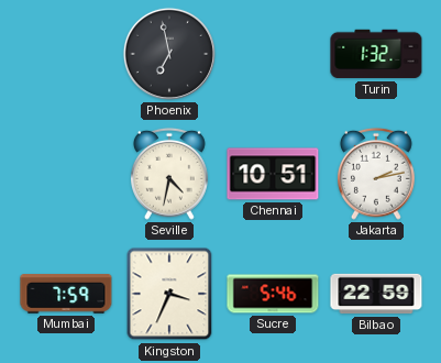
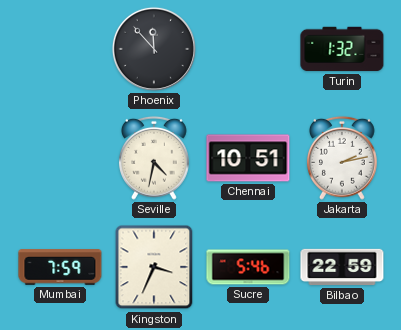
Phoenix: 6:58 -> 11:53 (154, 49)
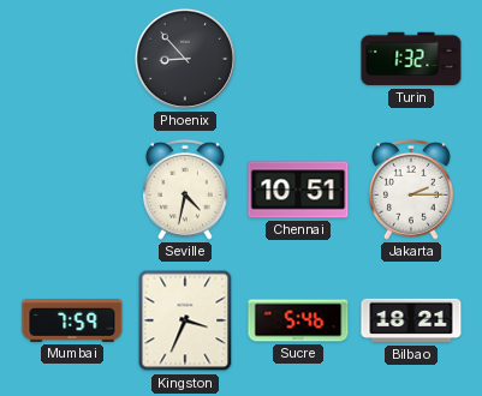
Phoenix: 11:53 -> 8:53 (185, 59)
Jakarta: 2:13 -> 2:15 (411, 190)
Bilbao: 22:59 -> 18:21 (411, 320)
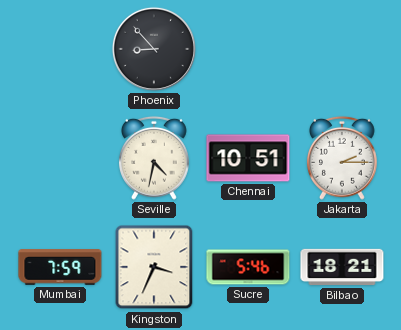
Turin: 1:32 -> none (411, 59)
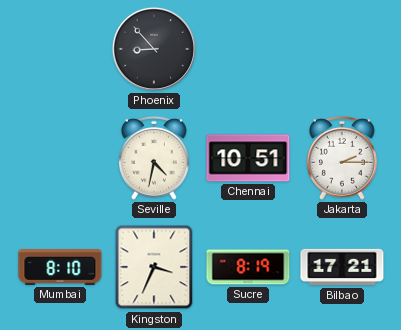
Mumbai: 7:59 -> 8:10 (60, 267)
Sucre: 5:46 -> 8:19 (248, 267)
Bilbao: 18:21 -> 17:21 (342, 267)
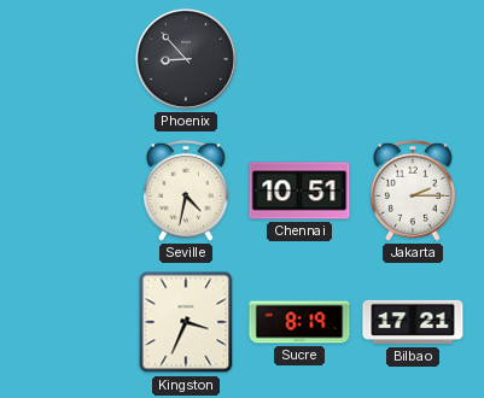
Mumbai: 8:10 -> none (60, 267)
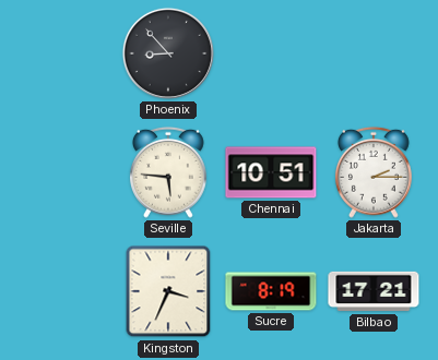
Seville: 4:32 -> 5:46 (168, 172)
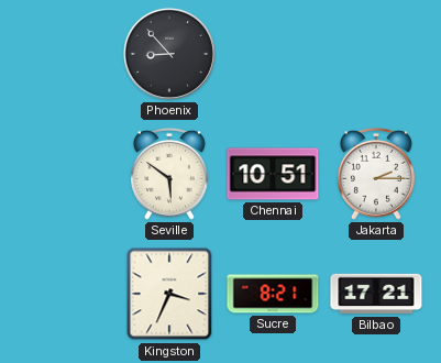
Seville: 5:46 -> 5:51 (169, 174)
Sucre: 8:19 -> 8:21 (273, 294)
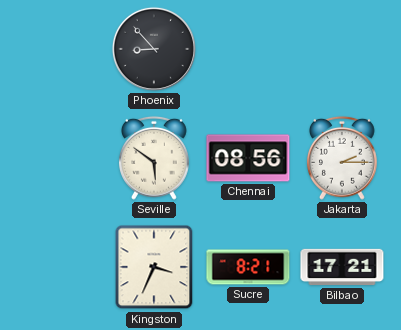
Chennai: 10:51 -> 08:56 (248, 158)
